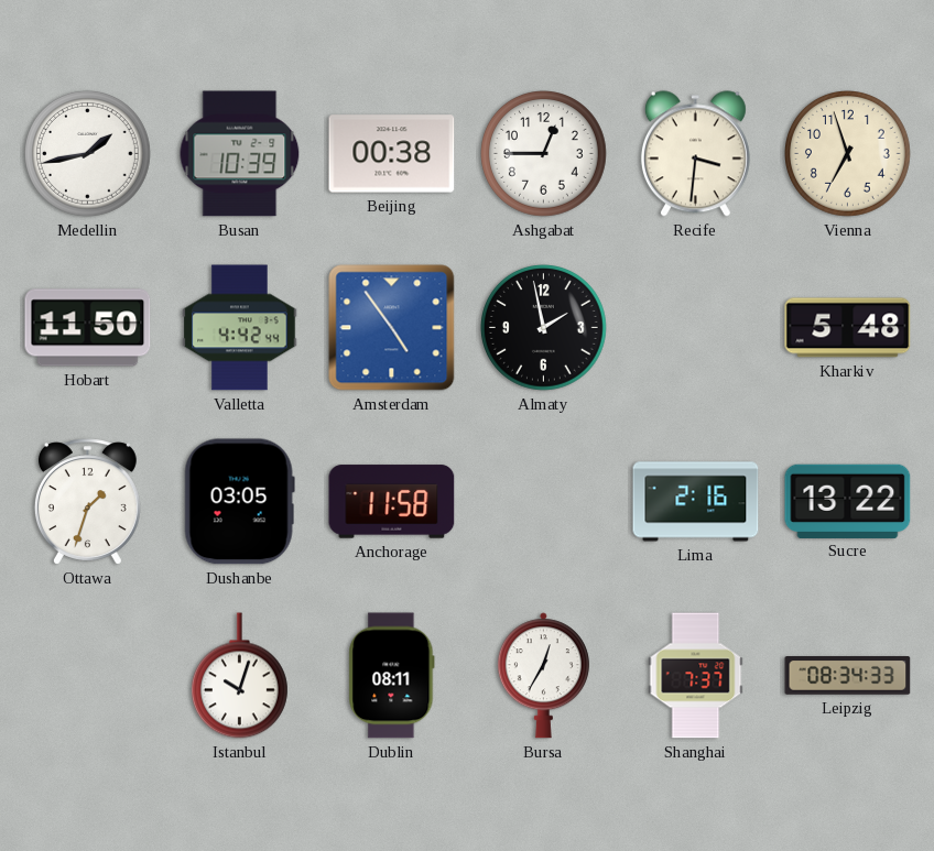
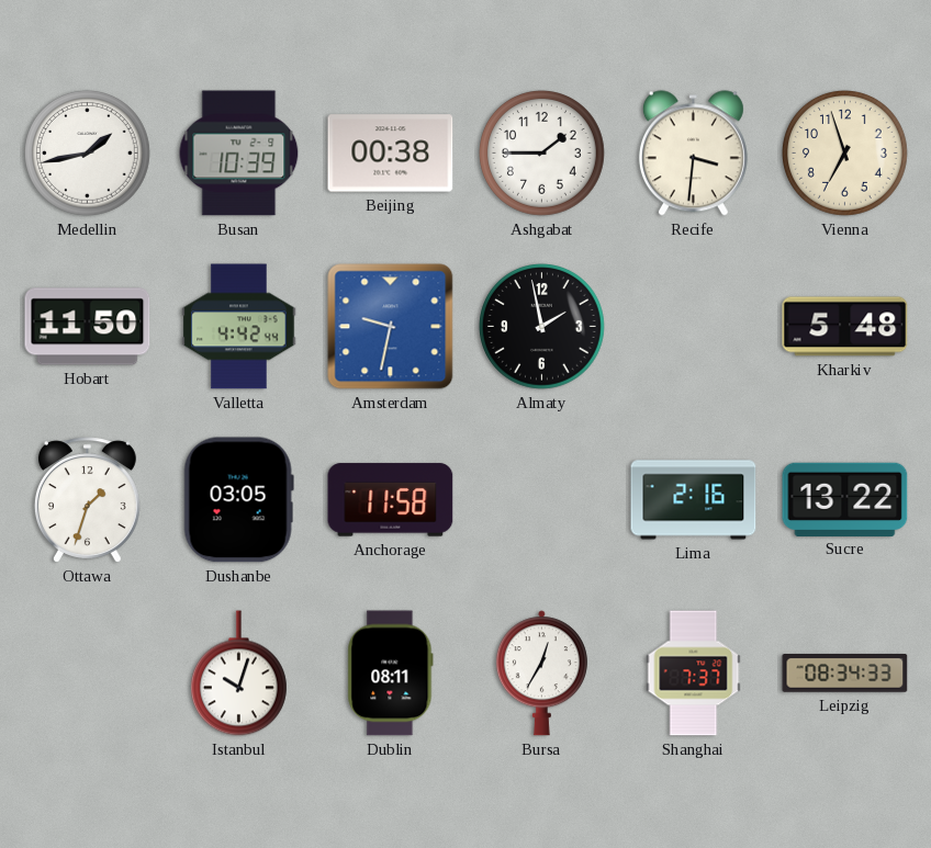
Ashgabat: 12:45 -> 1:45 (542, 154)
Amsterdam: 4:54 -> 9:32 (391, 327)
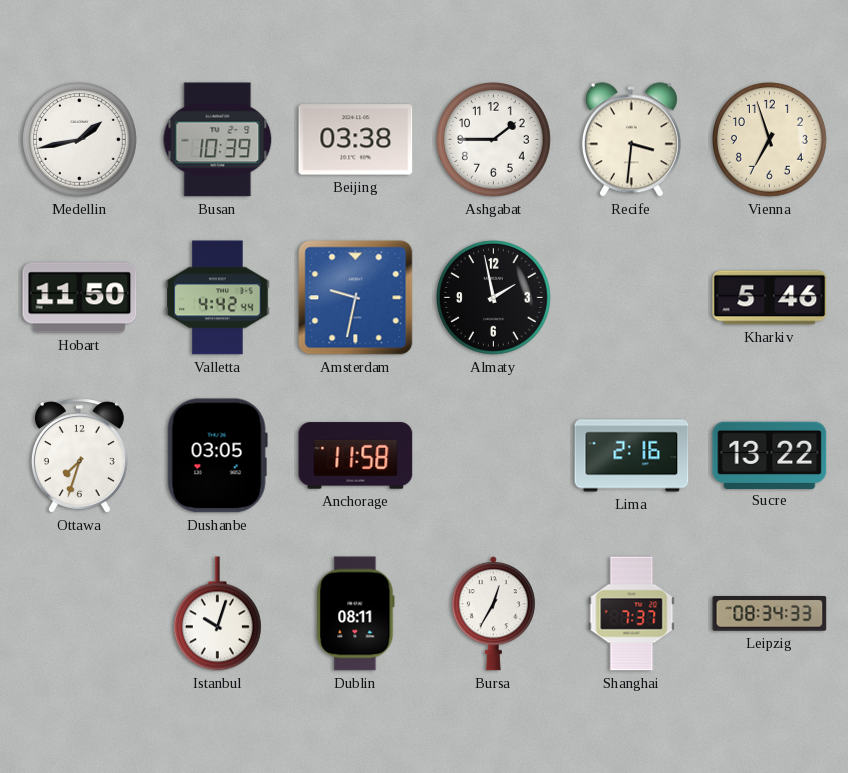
Beijing: 00:38 -> 03:38 (356, 140)
Kharkiv: 5:48 -> 5:46 (770, 298)
Ottawa: 1:33 -> 7:33 (79, 456)
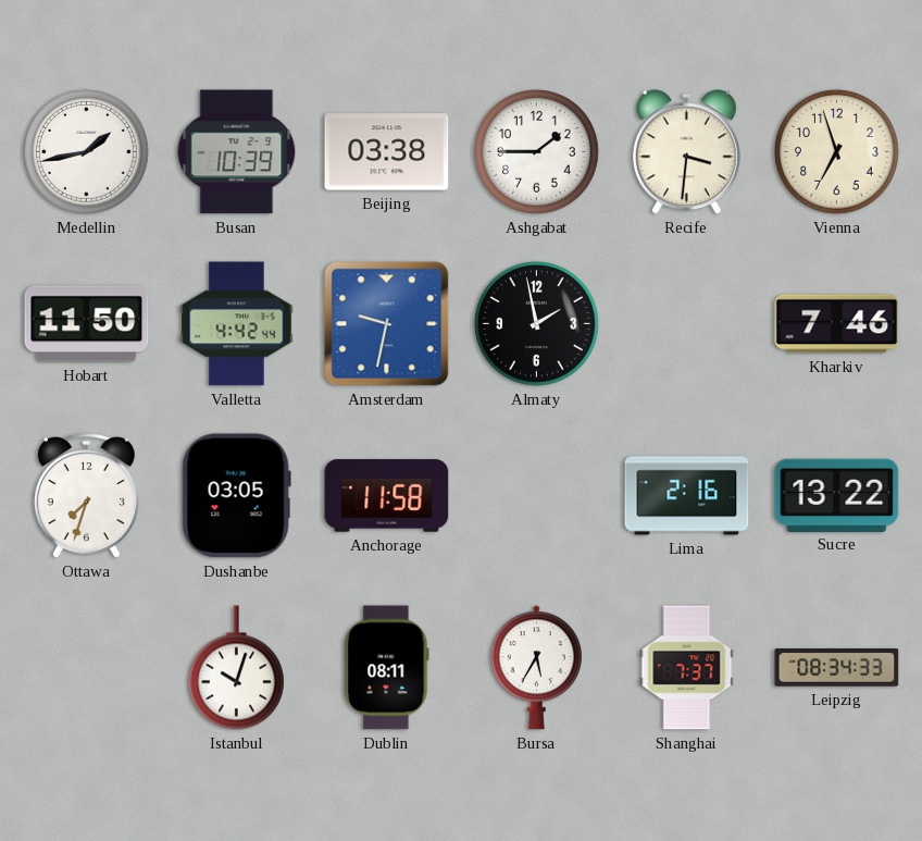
Kharkiv: 5:46 -> 7:46 (837, 324)
Bursa: 12:35 -> 5:35 (536, 668)
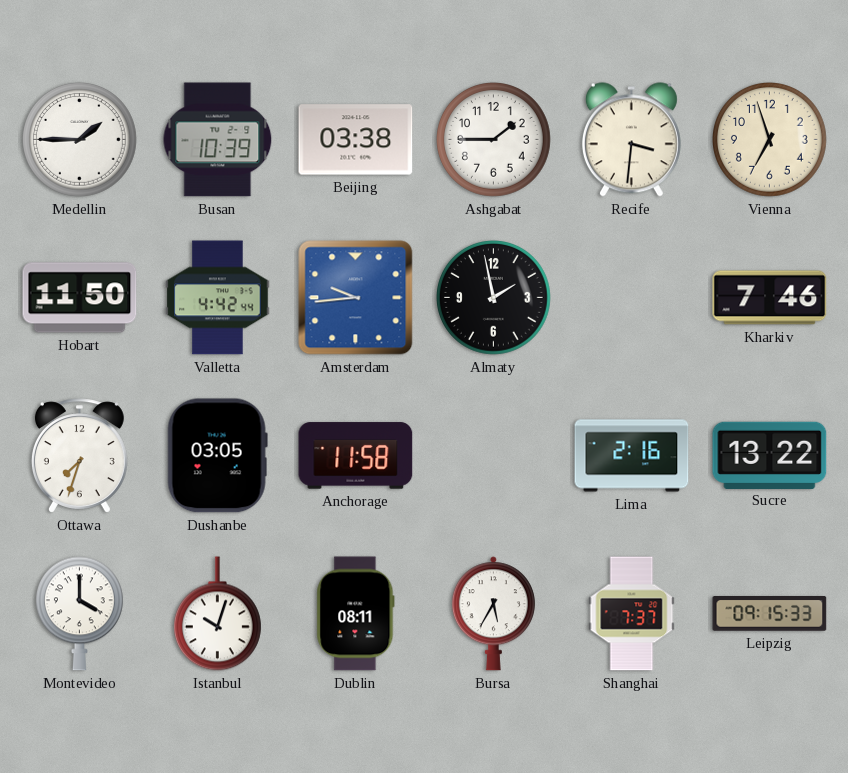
Medellin: 1:43 -> 1:45 (80, 140)
Amsterdam: 9:32 -> 9:44 (356, 298)
Montevideo: none -> 4:00 (79, 614)
Leipzig: 08:34 -> 09:15 (770, 614)
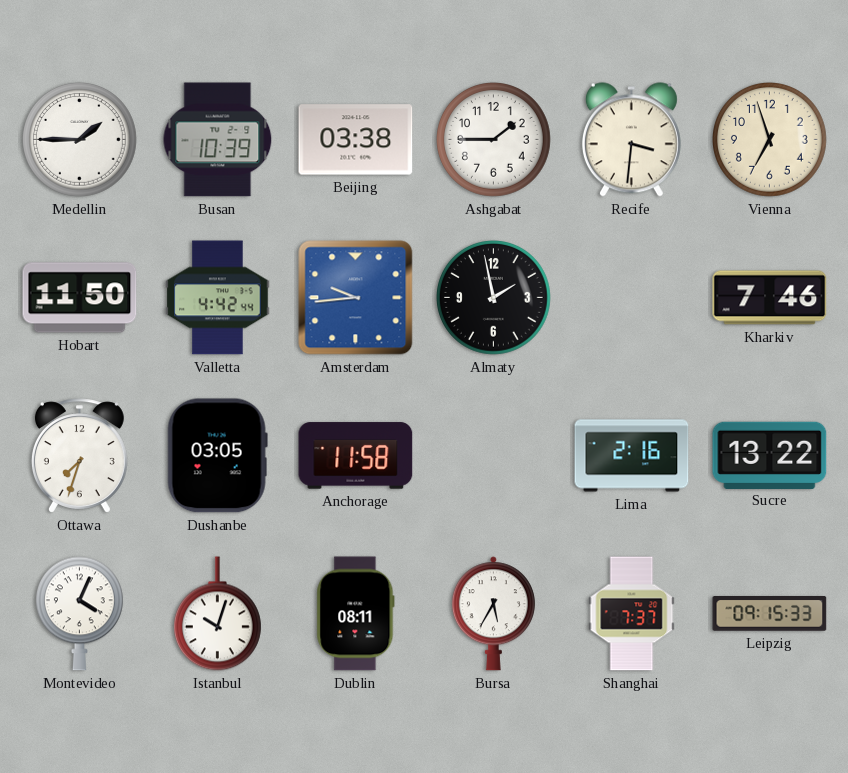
Montevideo: 4:00 -> 4:04 (79, 614)
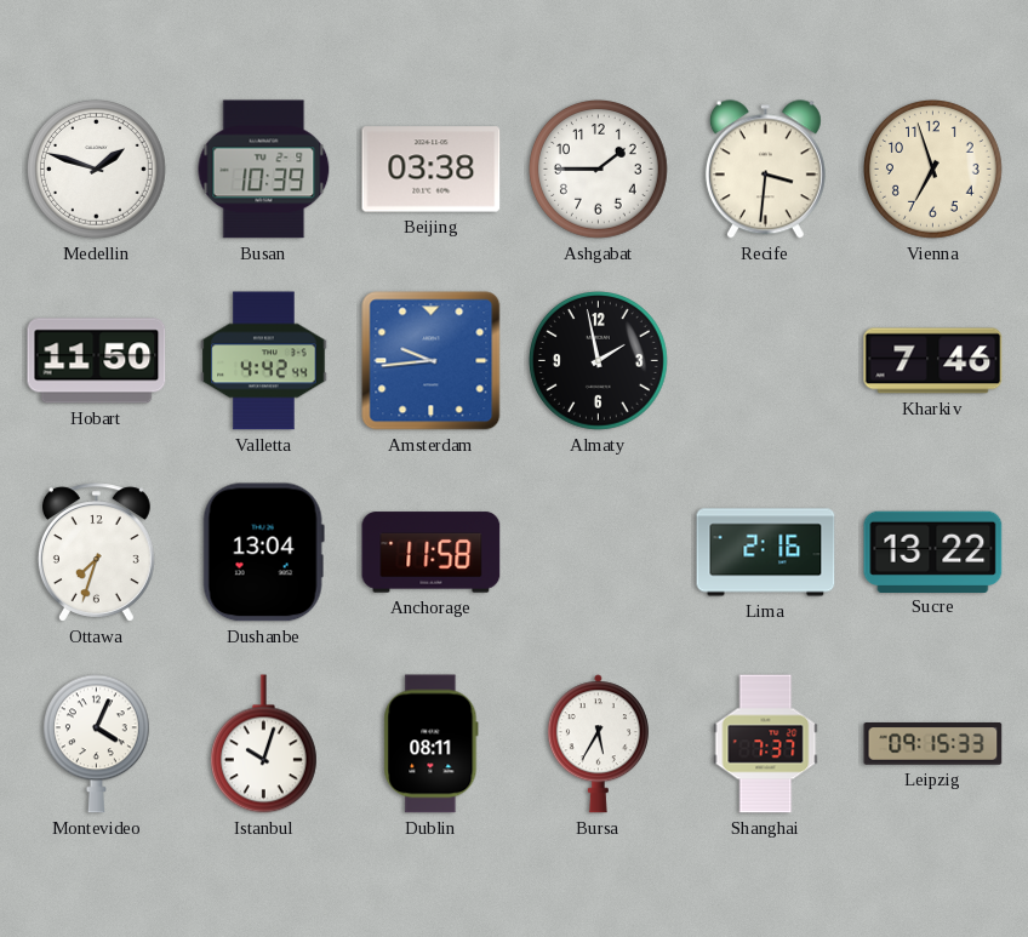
Medellin: 1:45 -> 1:48 (97, 170)
Dushanbe: 03:05 -> 13:04 (263, 553)
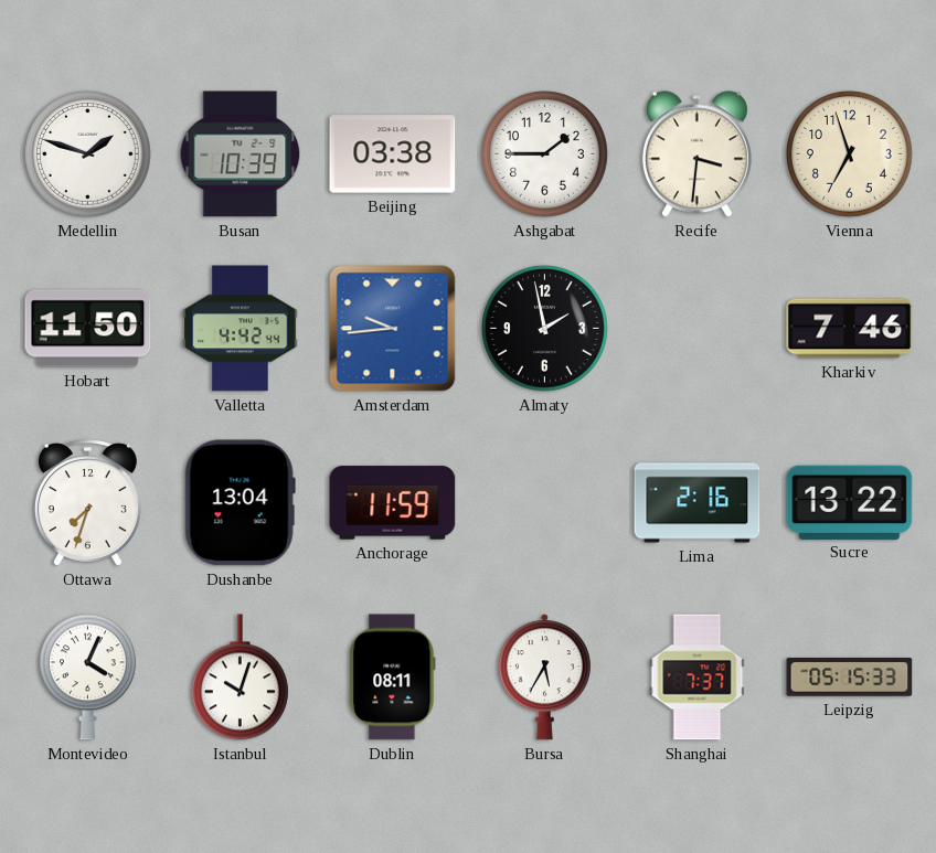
Anchorage: 11:58 -> 11:59 (393, 503)
Leipzig: 09:15 -> 05:15 (850, 678)
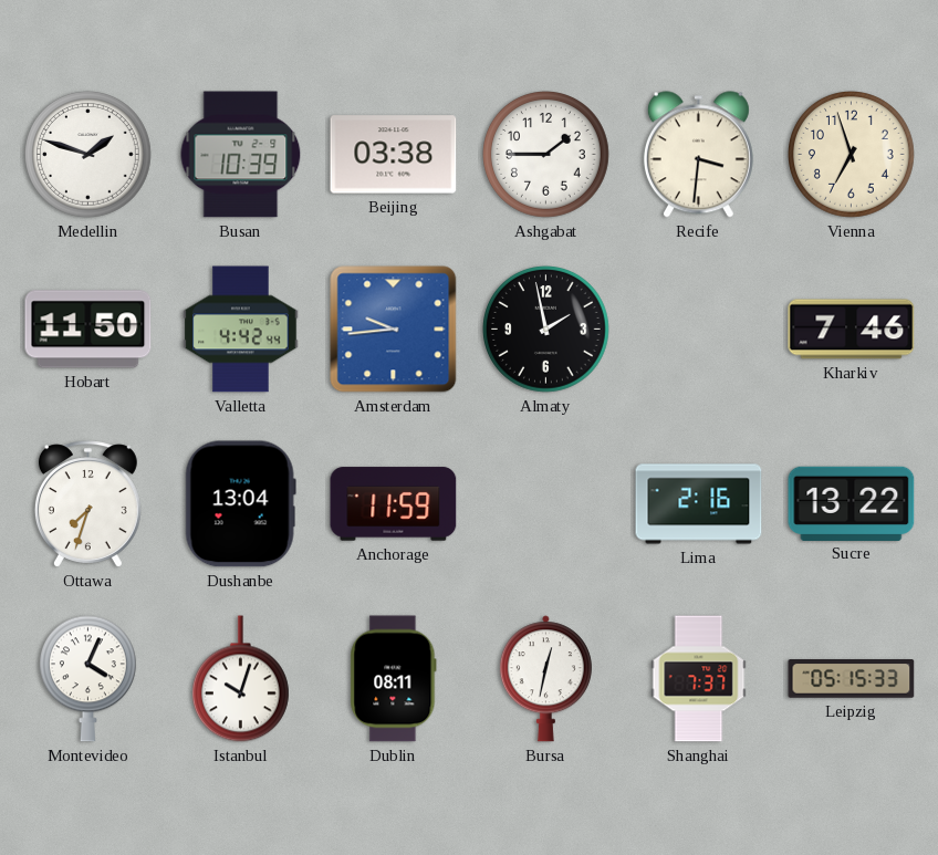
Bursa: 5:35 -> 12:32 (545, 679)
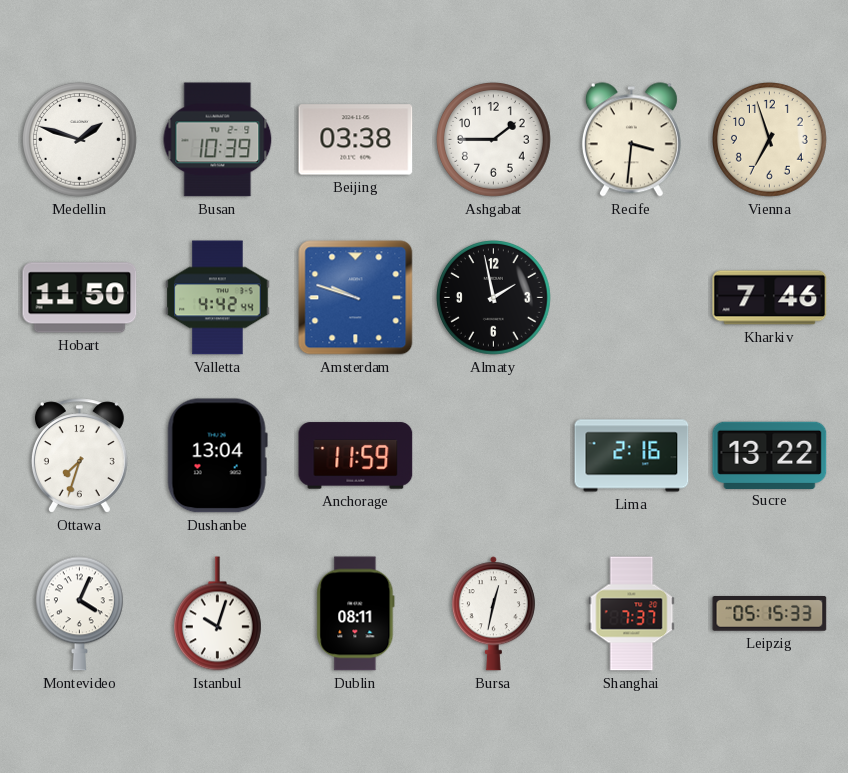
Amsterdam: 9:44 -> 9:48 (356, 298)
